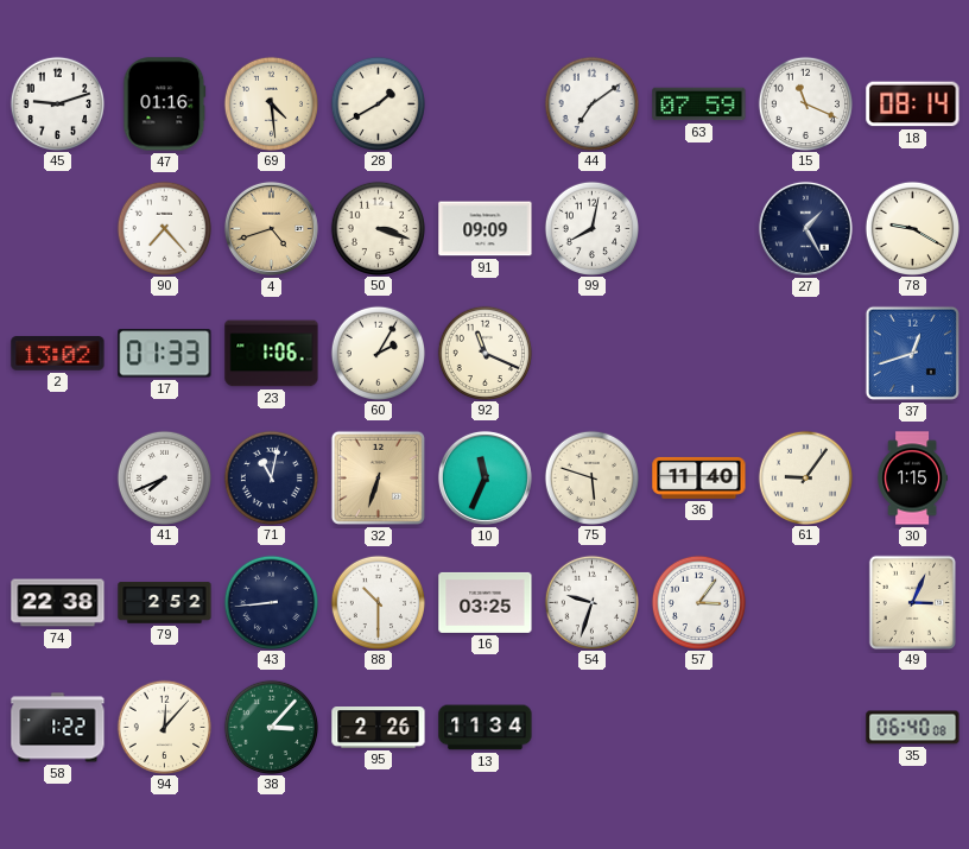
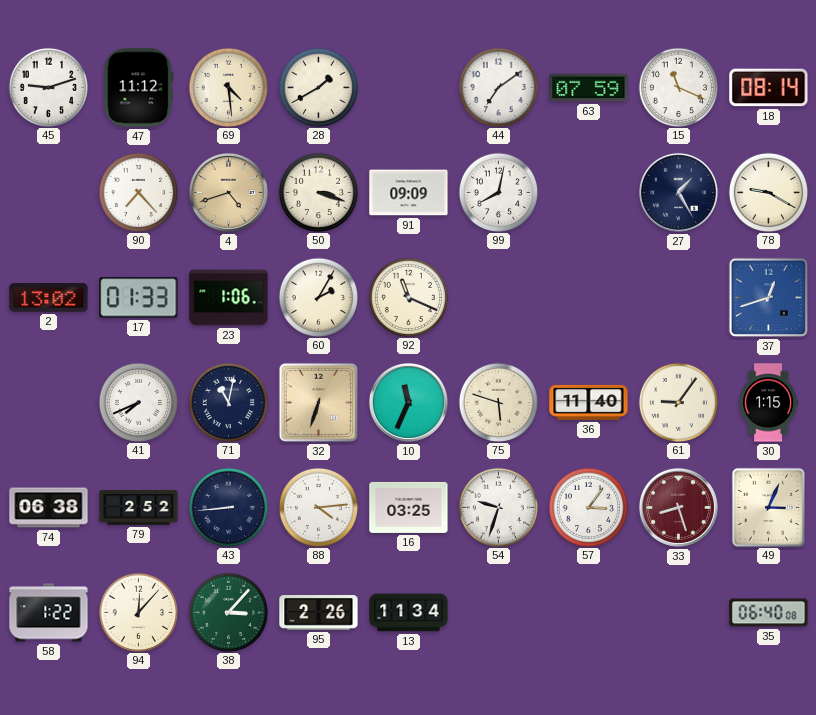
47: 01:16 -> 11:12 (139, 88)
74: 22:38 -> 06:38 (49, 508)
88: 10:30 -> 4:14 (318, 507)
33: none -> 8:27 (678, 507)
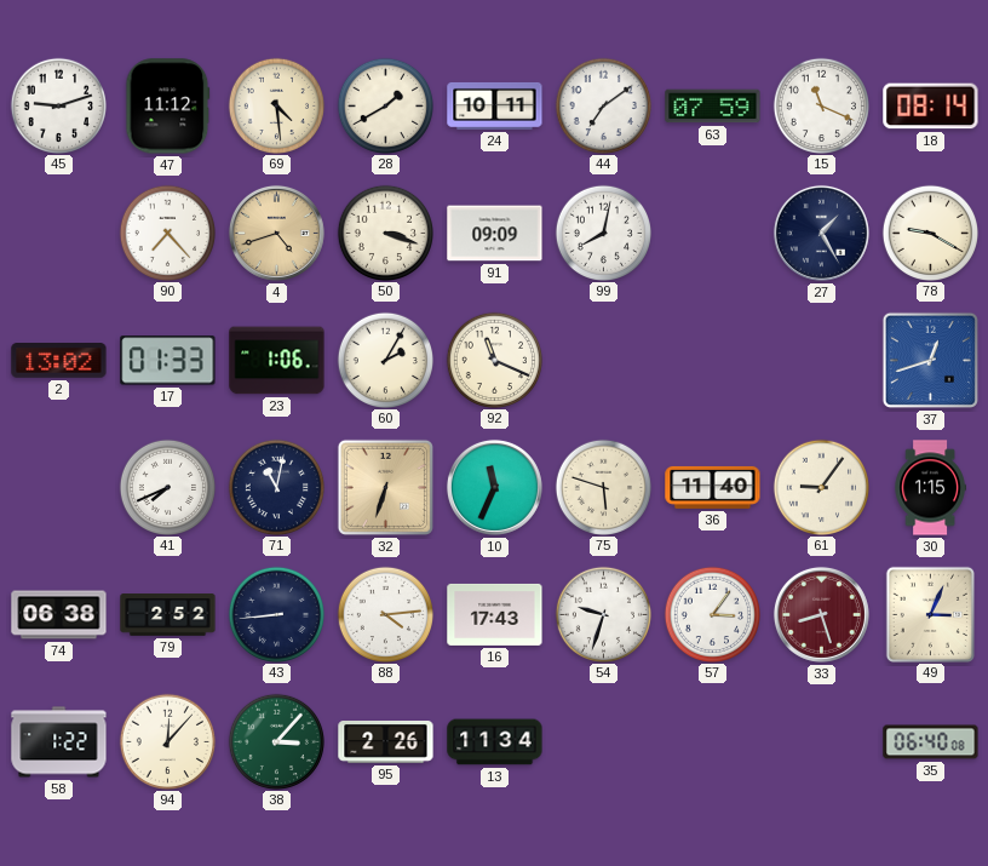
24: none -> 10:11 (495, 105)
16: 03:25 -> 17:43 (495, 614)
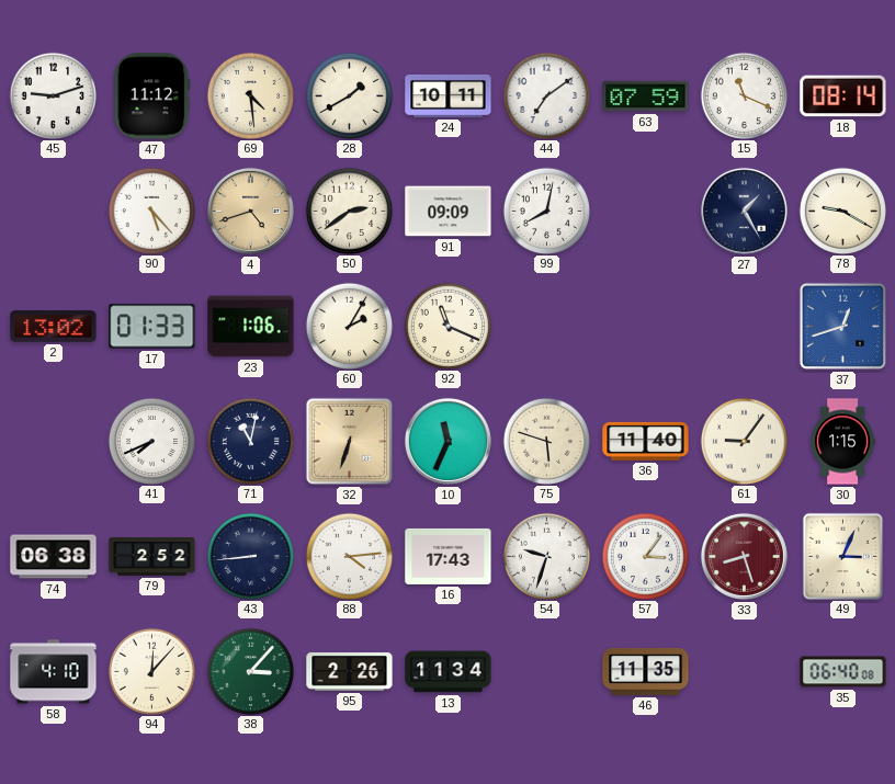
90: 7:23 -> 5:23 (151, 211)
50: 3:18 -> 2:39 (349, 211)
58: 1:22 -> 4:10 (54, 672)
46: none -> 11:35 (646, 671)
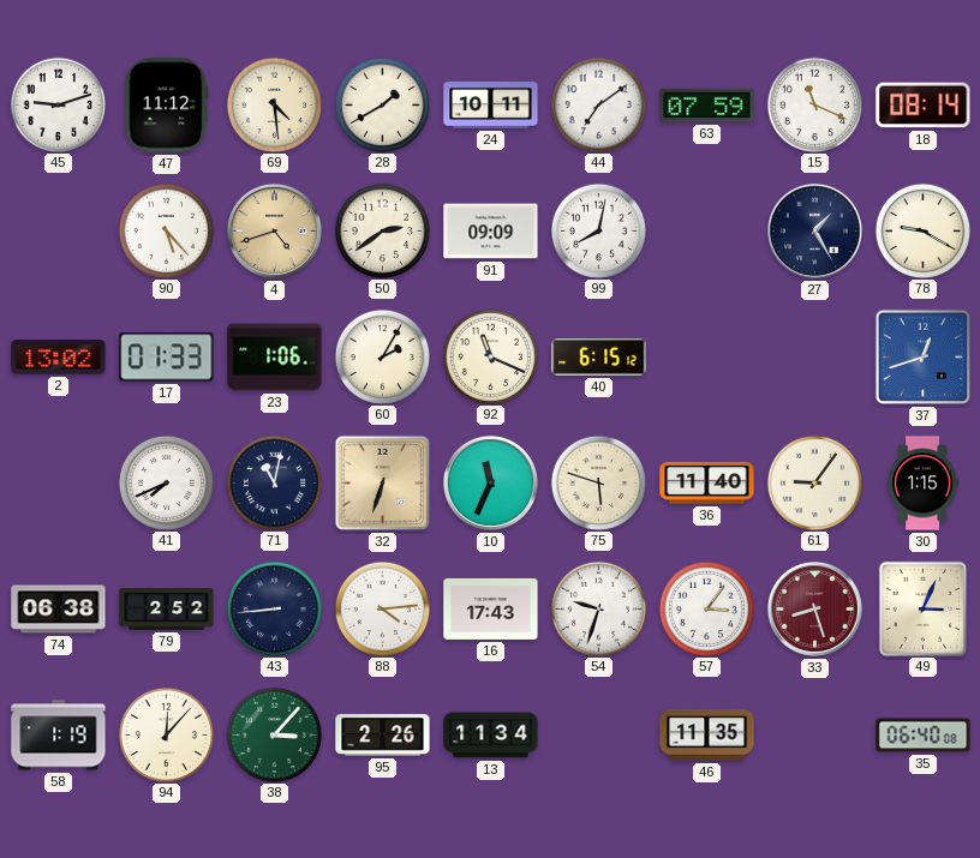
40: none -> 6:15 (599, 358)
58: 4:10 -> 1:19 (59, 736)
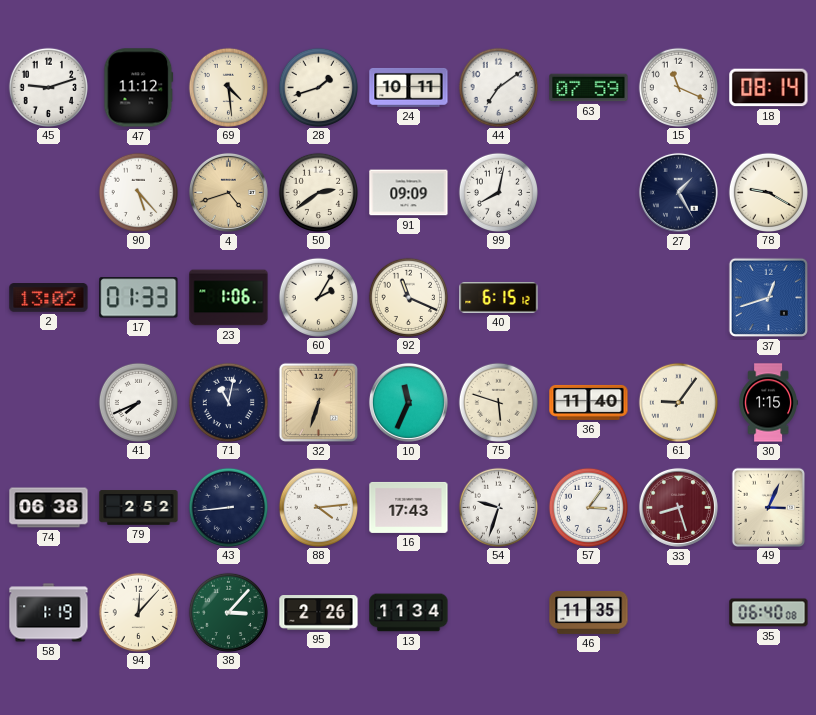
28: 1:40 -> 1:42 (318, 87)
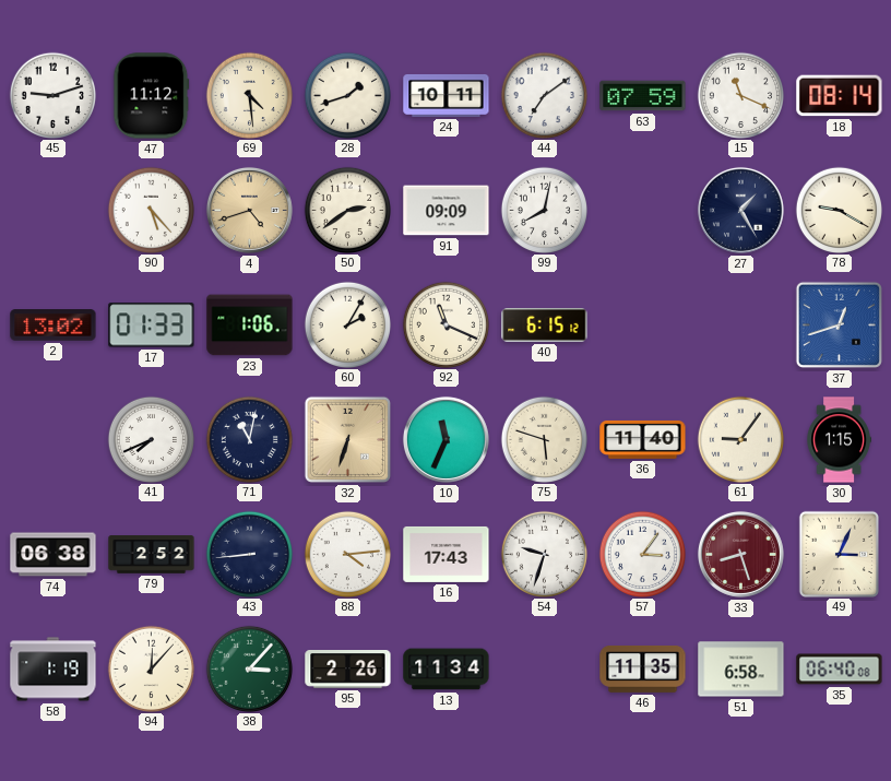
51: none -> 6:58 (741, 670)
